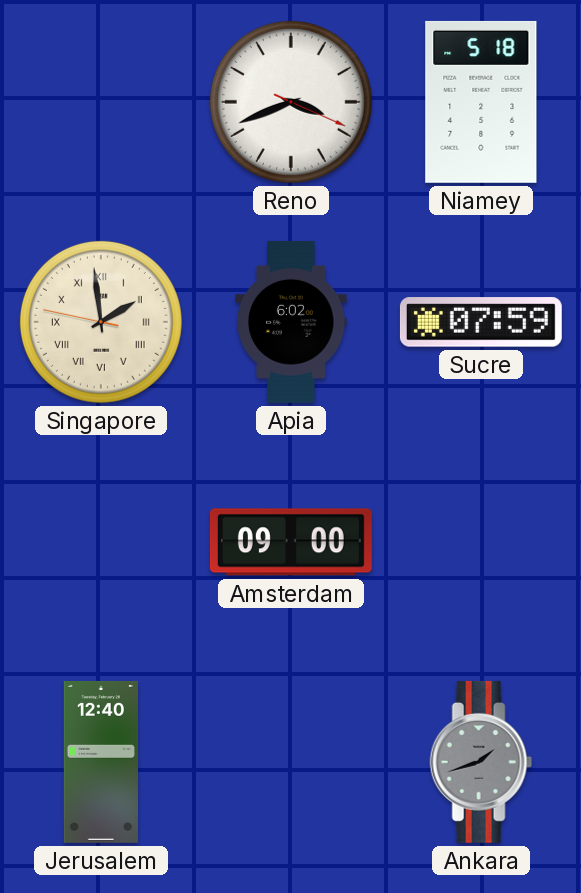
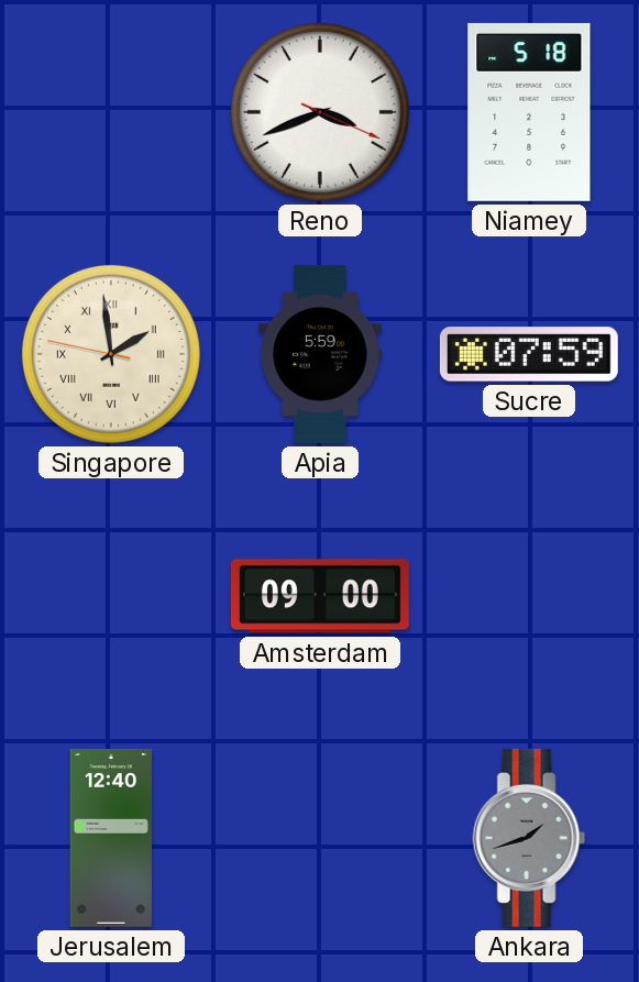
Apia: 6:02 -> 5:59 (320, 354)
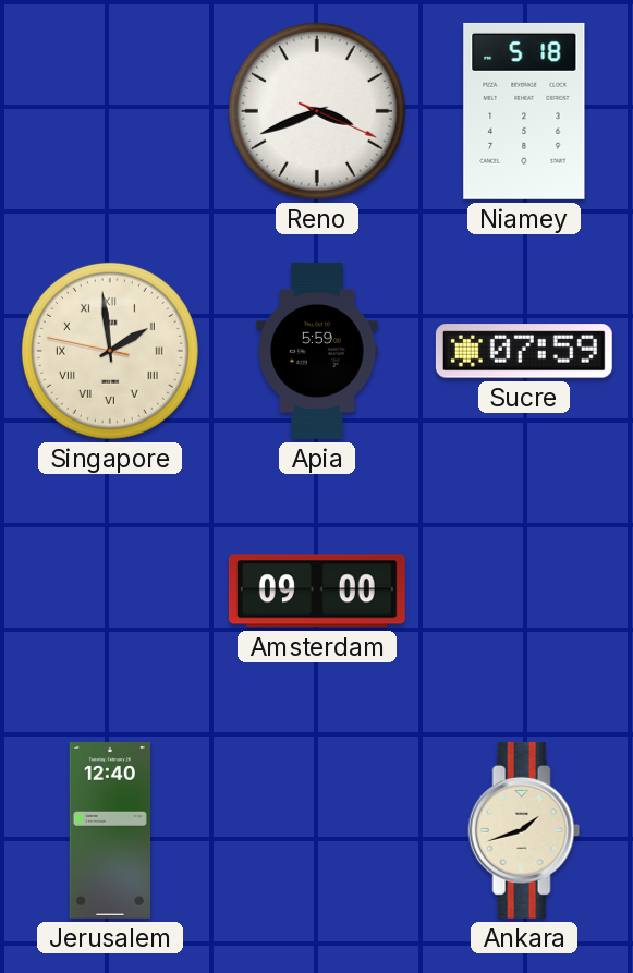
Ankara dial: grey -> cream (524, 830)
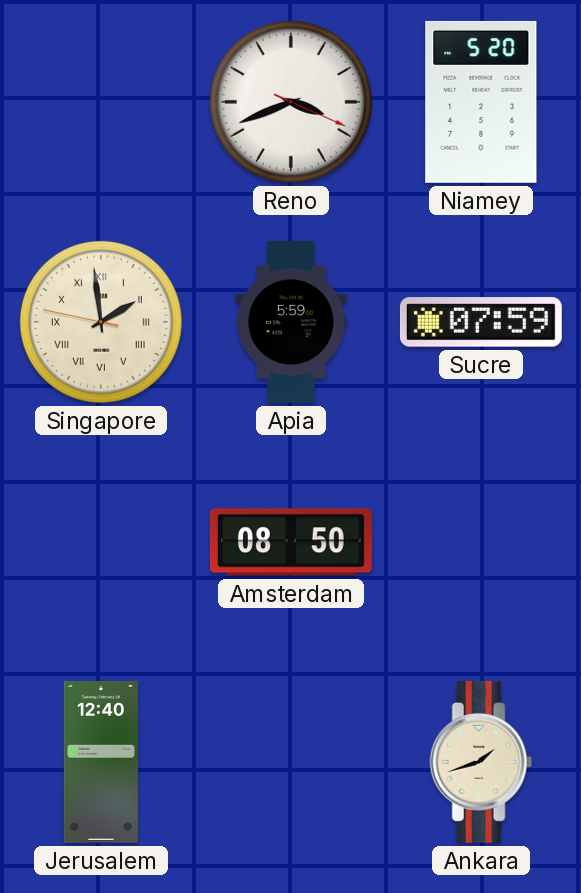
Niamey: 5:18 -> 5:20 (481, 102)
Amsterdam: 09:00 -> 08:50 (291, 542)
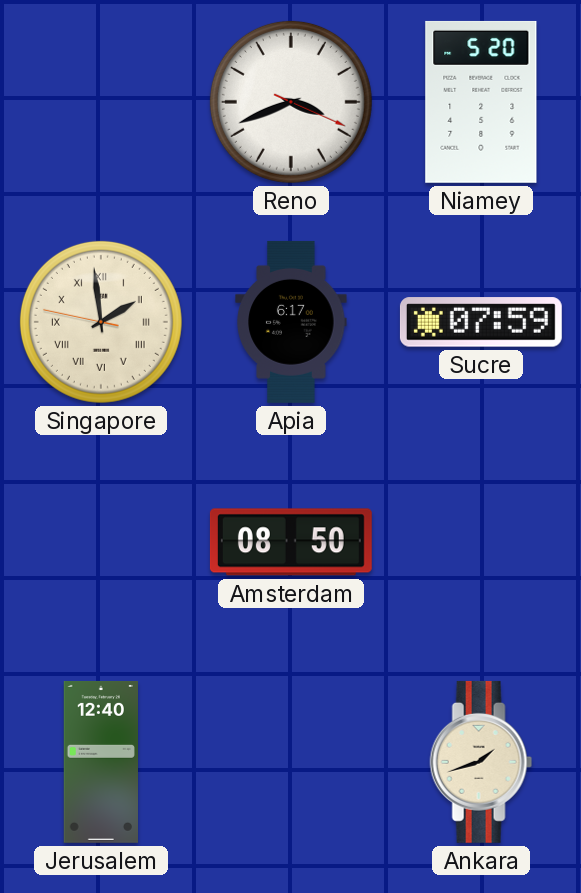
Apia: 5:59 -> 6:17 (291, 322)
